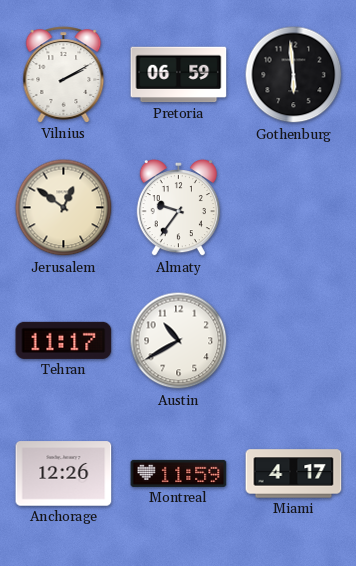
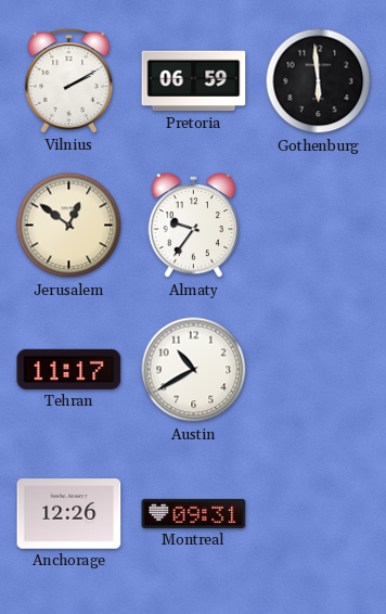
Montreal: 11:59 -> 09:31 (194, 513)
Miami: 4:17 -> none (294, 474)
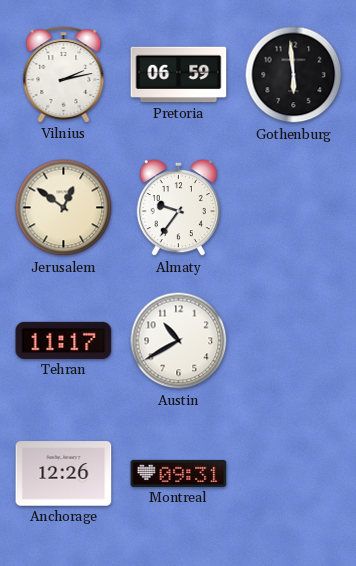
Vilnius: 2:10 -> 2:13 (64, 75)
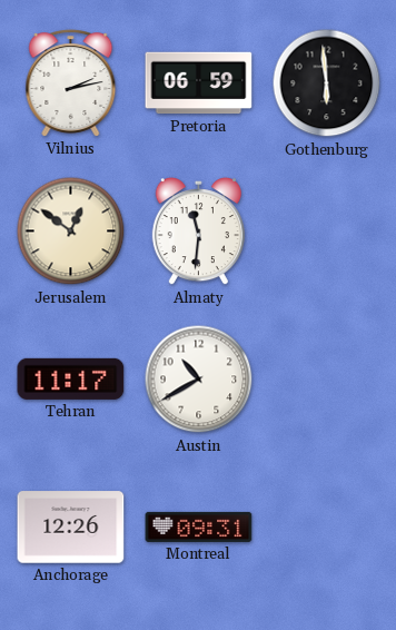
Almaty: 9:36 -> 11:31 (198, 233)
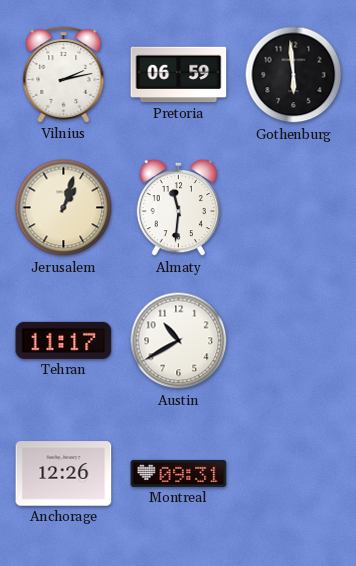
Jerusalem: 12:51 -> 1:03 (64, 208)
